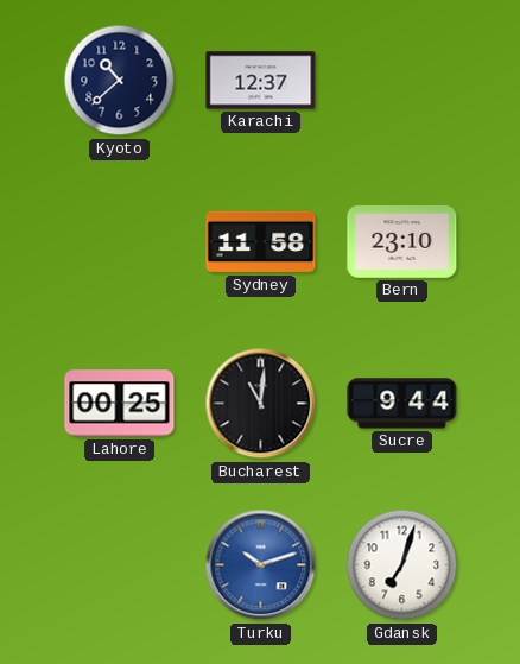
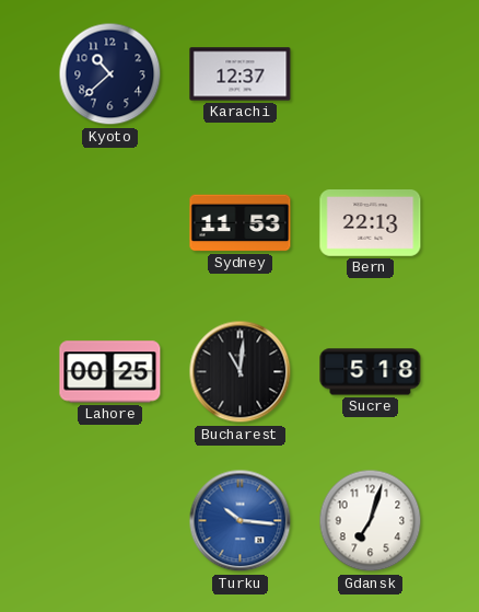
Sydney: 11:58 -> 11:53 (241, 223)
Bern: 23:10 -> 22:13 (371, 223)
Sucre: 9:44 -> 5:18 (371, 372)
Turku: 10:12 -> 10:16 (241, 521)
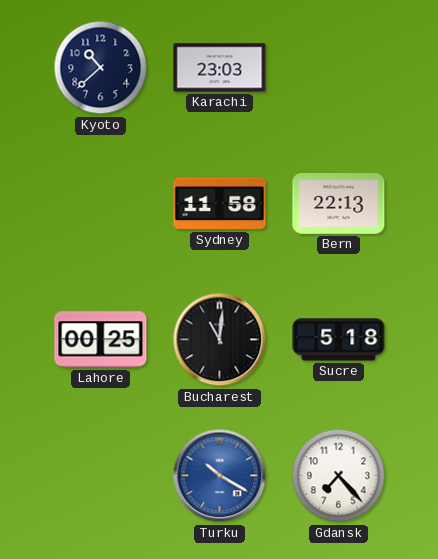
Karachi: 12:37 -> 23:03 (220, 68)
Sydney: 11:53 -> 11:58 (220, 204)
Turku: 10:16 -> 10:20 (220, 476)
Gdansk: 7:03 -> 7:23 (339, 476)
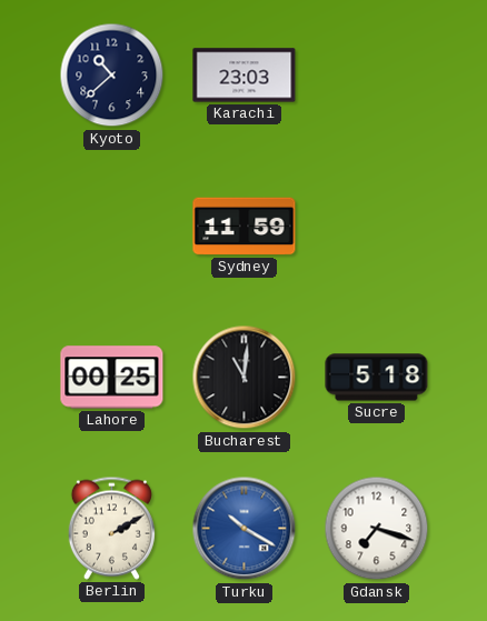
Sydney: 11:58 -> 11:59 (245, 227)
Bern: 22:13 -> none (339, 204)
Berlin: none -> 2:10 (111, 528)
Gdansk: 7:23 -> 7:18 (377, 529)
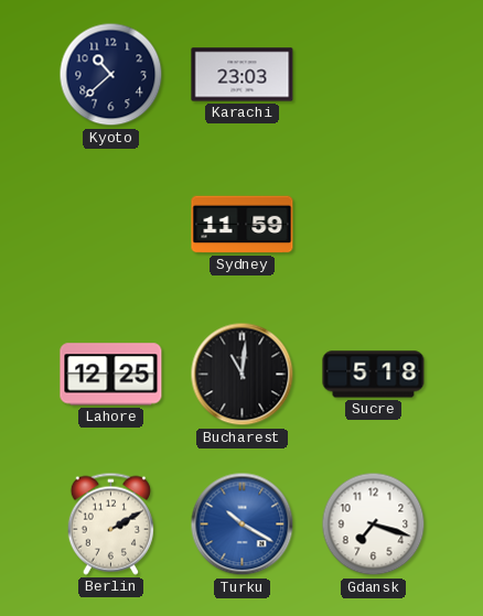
Lahore: 00:25 -> 12:25 (111, 375)
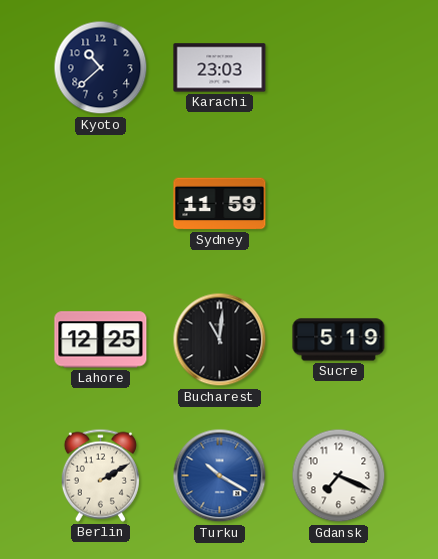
Sucre: 5:18 -> 5:19 (339, 340)
Gdansk: 7:18 -> 7:19 (339, 476)
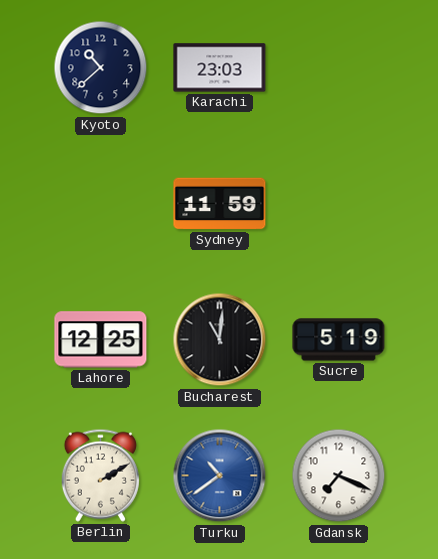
Turku: 10:20 -> 10:39 (220, 476)
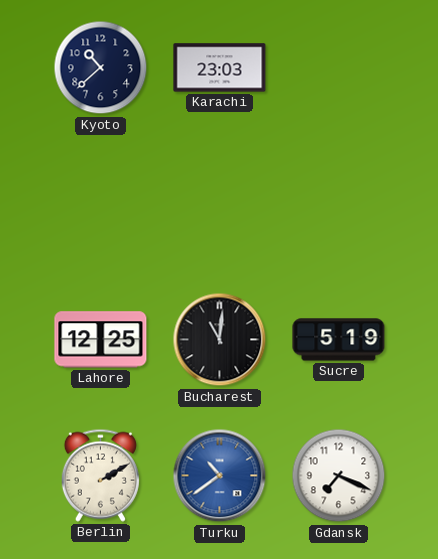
Sydney: 11:59 -> none (220, 204)
